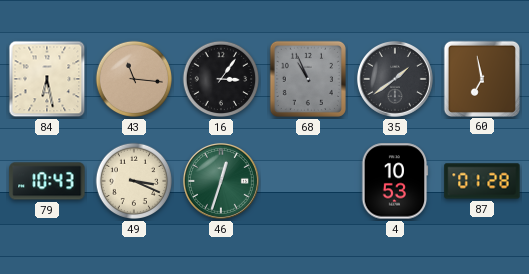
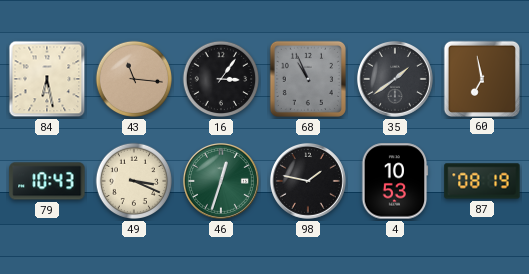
98: none -> 1:47 (308, 181)
87: 01:28 -> 08:19 (482, 181)
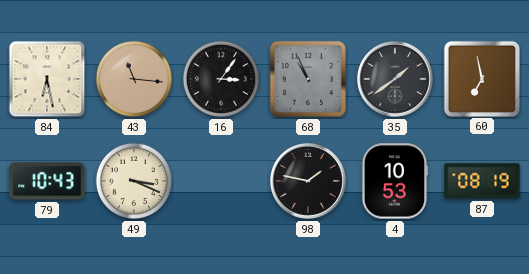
46: 12:33 -> none (221, 181)
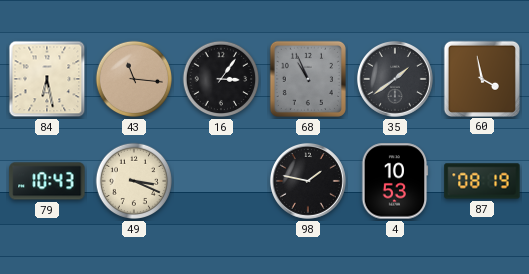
60: 6:58 -> 3:58 (481, 78)
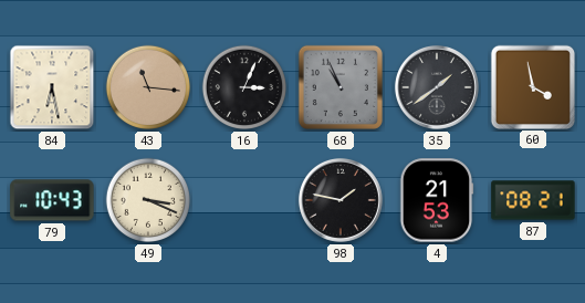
16: 3:06 -> 3:04 (244, 87)
4: 10:53 -> 21:53 (437, 200)
87: 08:19 -> 08:21 (533, 200)
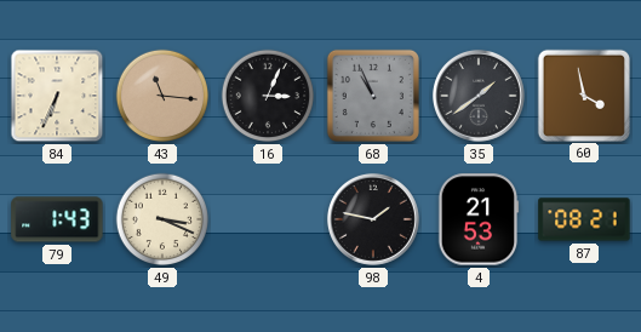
84: 6:28 -> 6:34 (57, 96)
79: 10:43 -> 1:43 (57, 219)
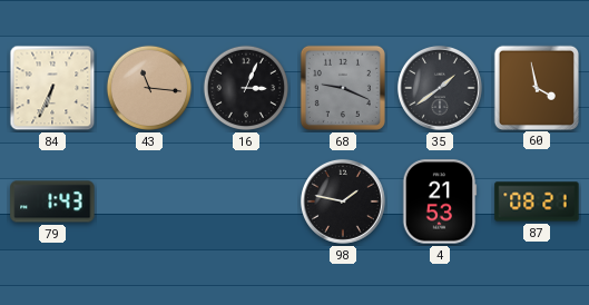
68: 10:56 -> 9:19 (343, 88)
49: 3:19 -> none (162, 219)
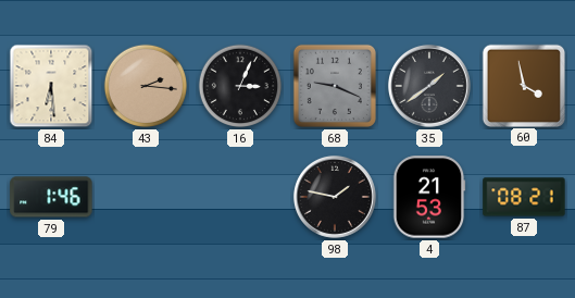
84: 6:34 -> 6:29 (51, 86)
43: 11:16 -> 2:16 (146, 86)
79: 1:43 -> 1:46 (51, 197)
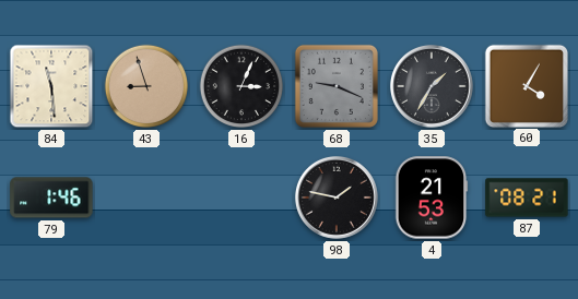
84: 6:29 -> 11:29 (51, 86)
43: 2:16 -> 8:57 (146, 86)
35: 1:39 -> 1:35 (432, 86)
60: 3:58 -> 4:05 (526, 85)
